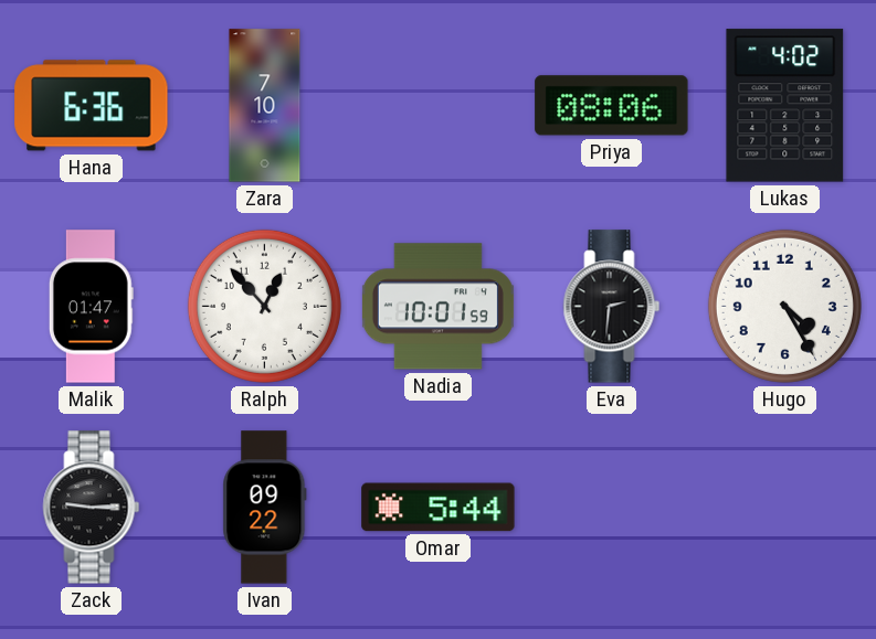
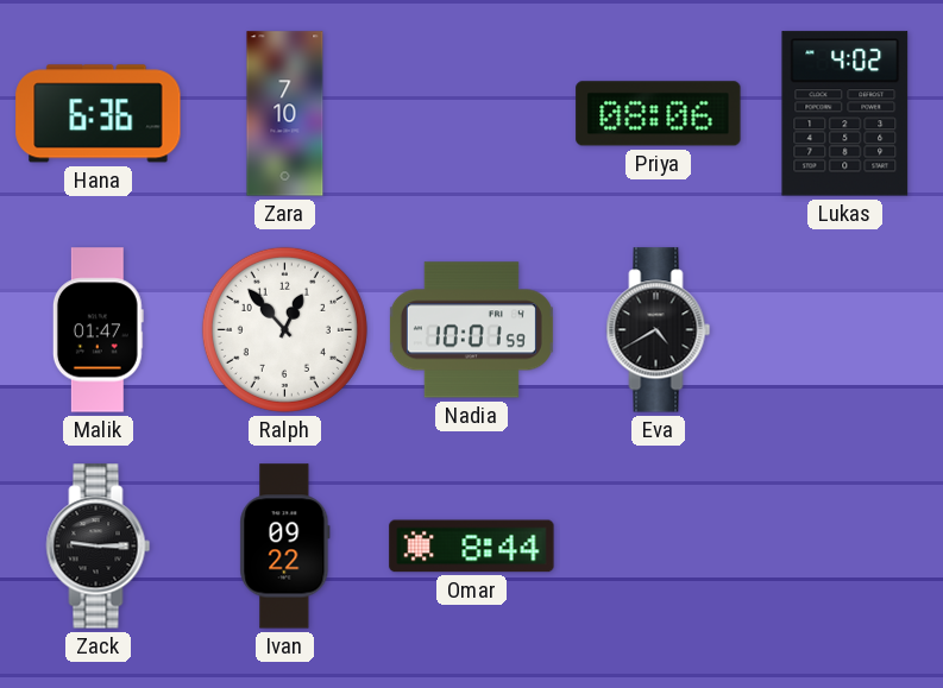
Eva: 2:31 -> 4:40 (659, 330)
Hugo: 4:25 -> none (784, 306)
Omar: 5:44 -> 8:44 (472, 547)
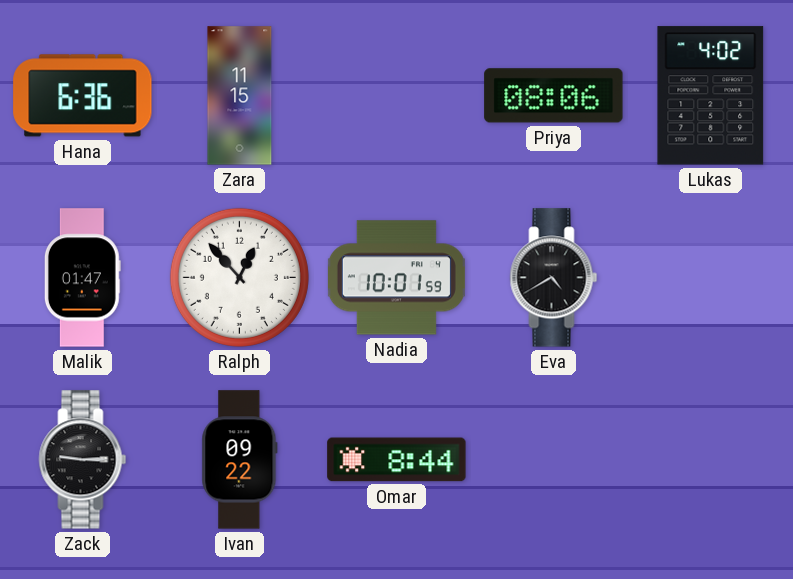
Zara: 7:10 -> 11:15 (240, 96)
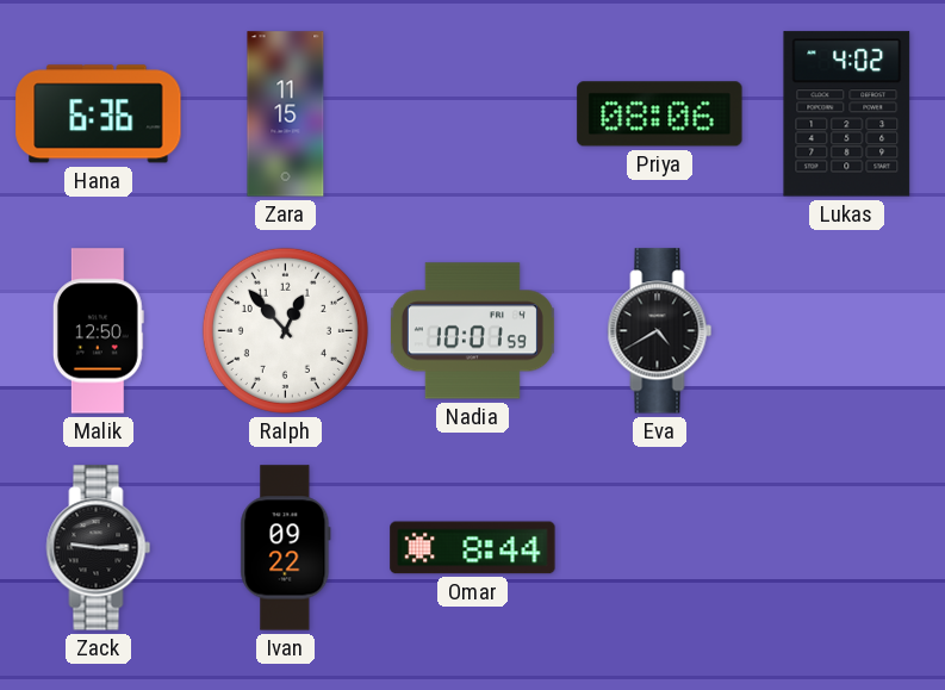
Malik: 01:47 -> 12:50 (98, 331)
